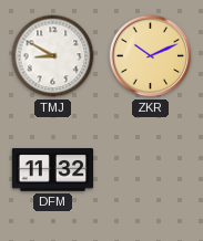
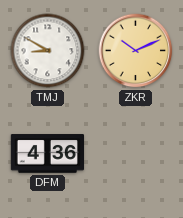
DFM: 11:32 -> 4:36 (47, 154)
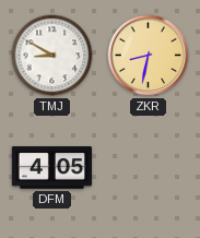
ZKR: 10:11 -> 8:32 (149, 56)
DFM: 4:36 -> 4:05 (51, 168)
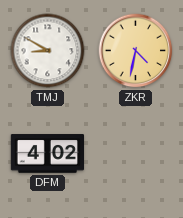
ZKR: 8:32 -> 4:32 (136, 51)
DFM: 4:05 -> 4:02 (47, 154)
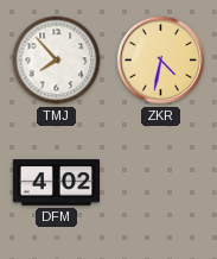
TMJ: 8:50 -> 7:53 (57, 61)
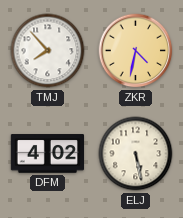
ELJ: none -> 5:28 (136, 154)
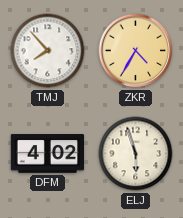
ZKR: 4:32 -> 4:35 (136, 51)
ELJ: 5:28 -> 5:57 (136, 154)
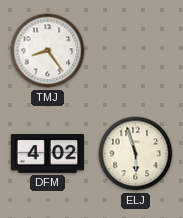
TMJ: 7:53 -> 8:24 (48, 51)
ZKR: 4:35 -> none (136, 51)
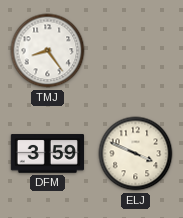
DFM: 4:02 -> 3:59 (47, 154)
ELJ: 5:57 -> 3:49 (136, 154)
